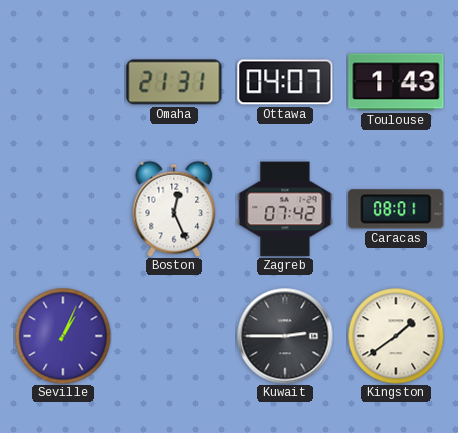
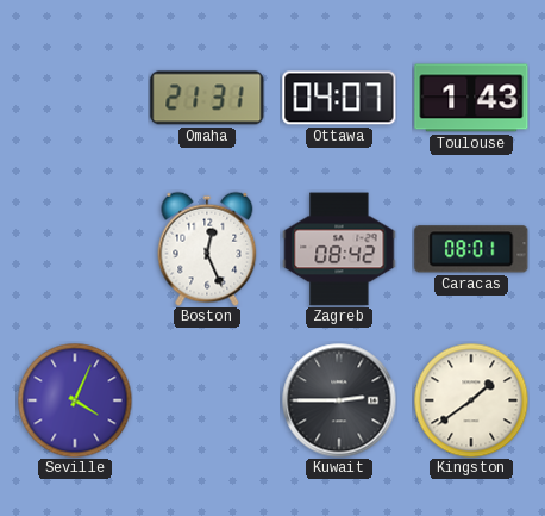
Zagreb: 07:42 -> 08:42 (339, 249)
Seville: 1:04 -> 4:04 (75, 400)
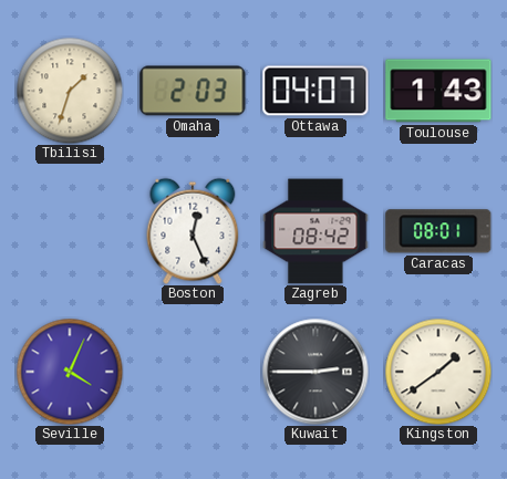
Tbilisi: none -> 1:33 (70, 91)
Omaha: 21:31 -> 2:03 (193, 91)
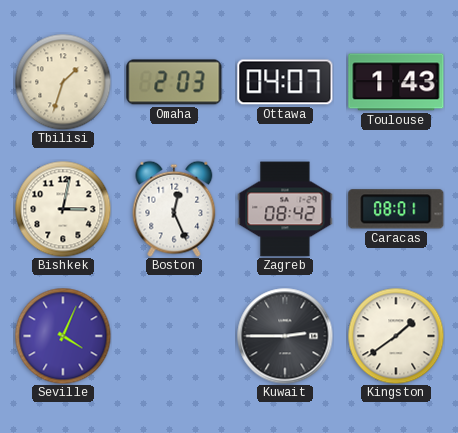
Bishkek: none -> 3:02 (63, 209)
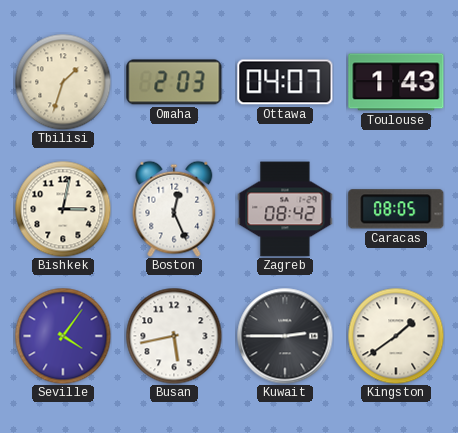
Caracas: 08:01 -> 08:05 (396, 209)
Seville: 4:04 -> 4:06 (63, 336)
Busan: none -> 5:43 (174, 336)
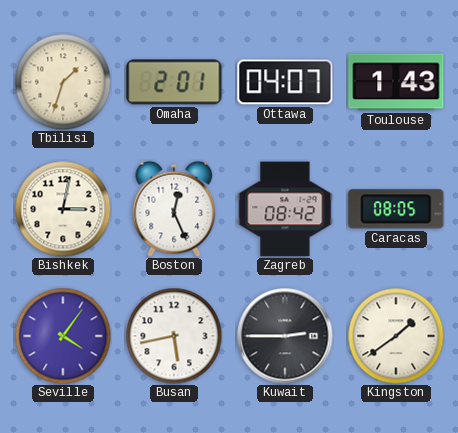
Omaha: 2:03 -> 2:01 (174, 82)
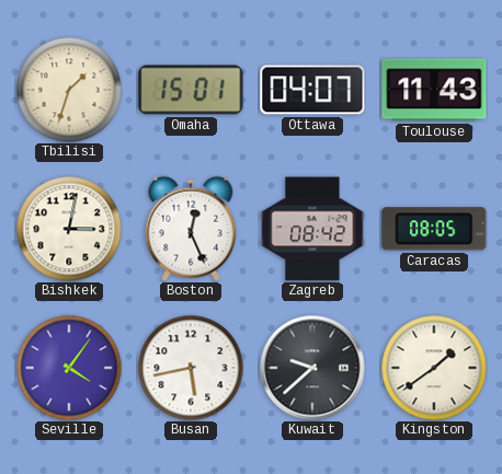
Omaha: 2:01 -> 15:01 (191, 90)
Toulouse: 1:43 -> 11:43 (434, 90)
Kuwait: 2:45 -> 9:38 (312, 368)
